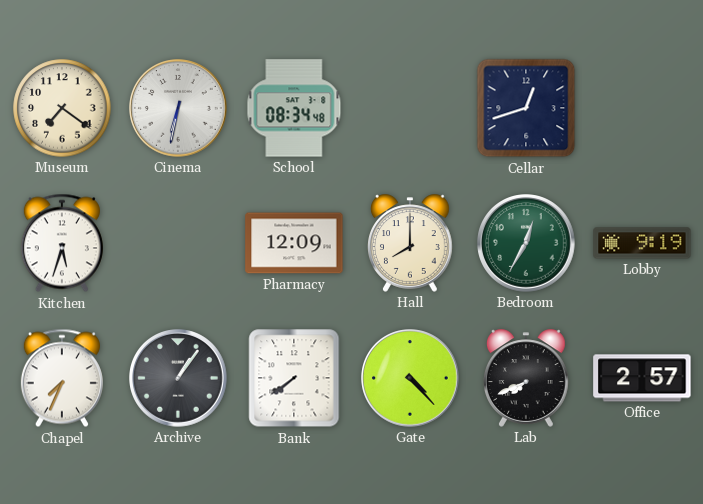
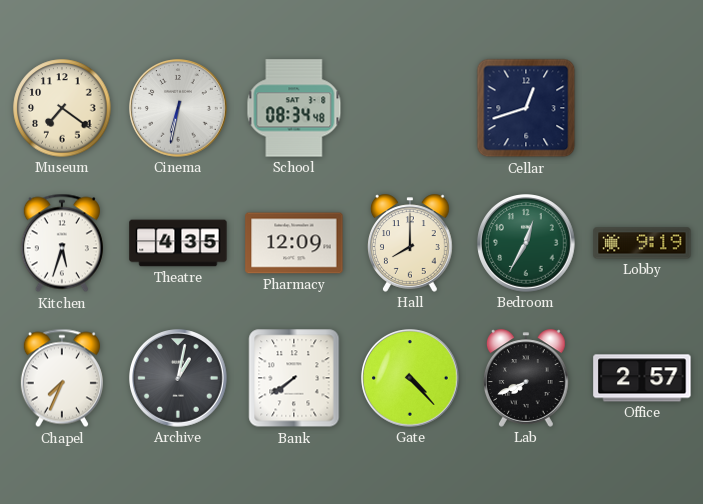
Theatre: none -> 4:35 (178, 243)
Archive: 1:06 -> 1:02 (178, 378)
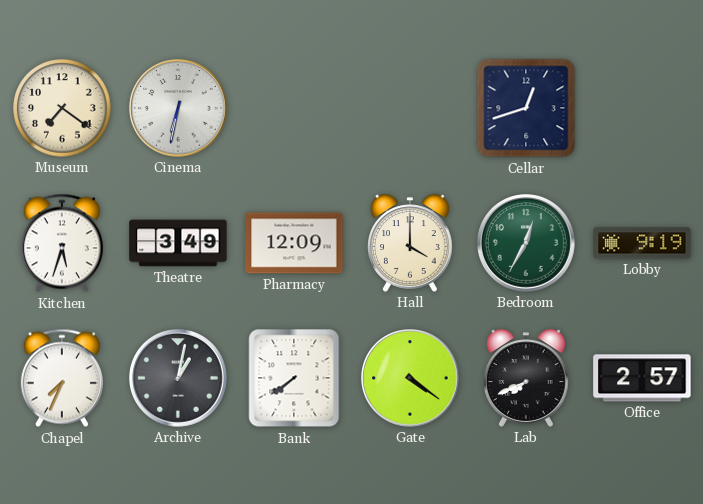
School: 08:34 -> none (294, 108)
Theatre: 4:35 -> 3:49 (178, 243)
Hall: 8:00 -> 4:00 (411, 243)
Gate: 4:23 -> 4:21 (410, 378)
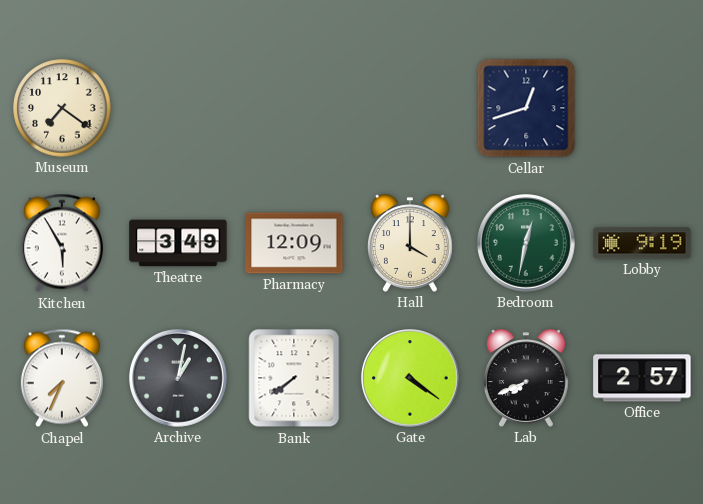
Cinema: 6:32 -> none (178, 108)
Kitchen: 5:33 -> 5:55 (62, 243)
Bedroom: 12:35 -> 12:32 (526, 243)
